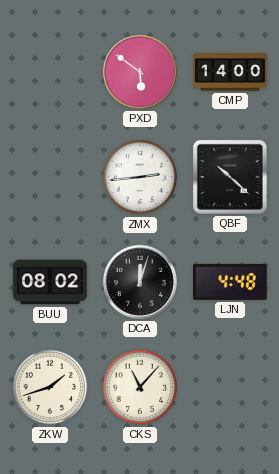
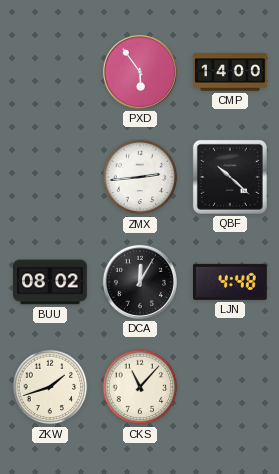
PXD: 5:51 -> 5:54 (140, 72)
DCA: 12:03 -> 12:05 (140, 282)
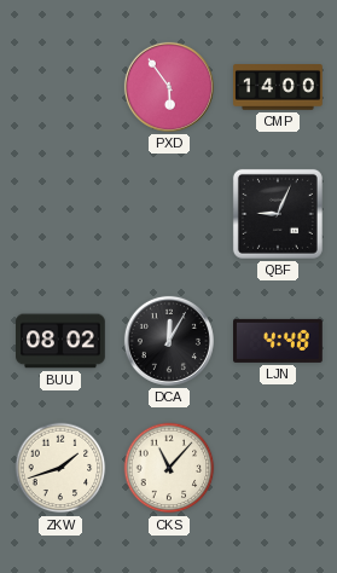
ZMX: 2:44 -> none (140, 177)
QBF: 10:22 -> 9:04 (278, 214)
